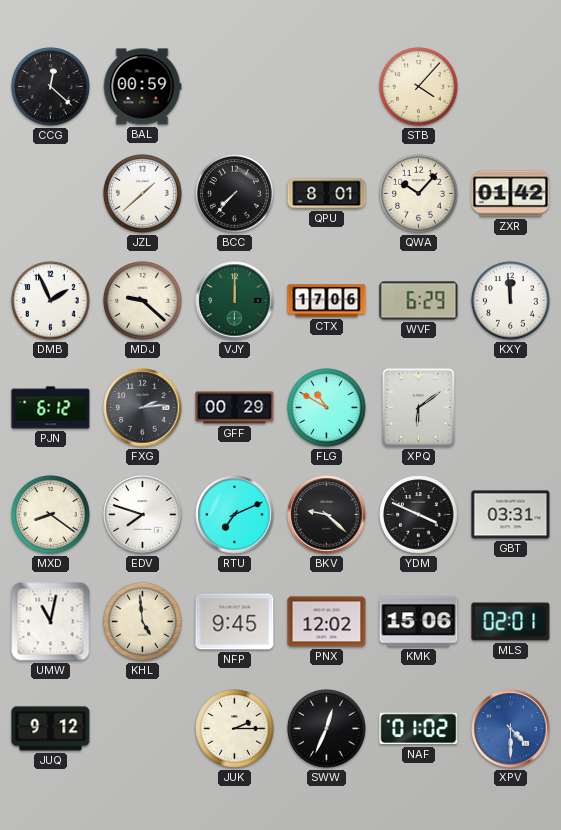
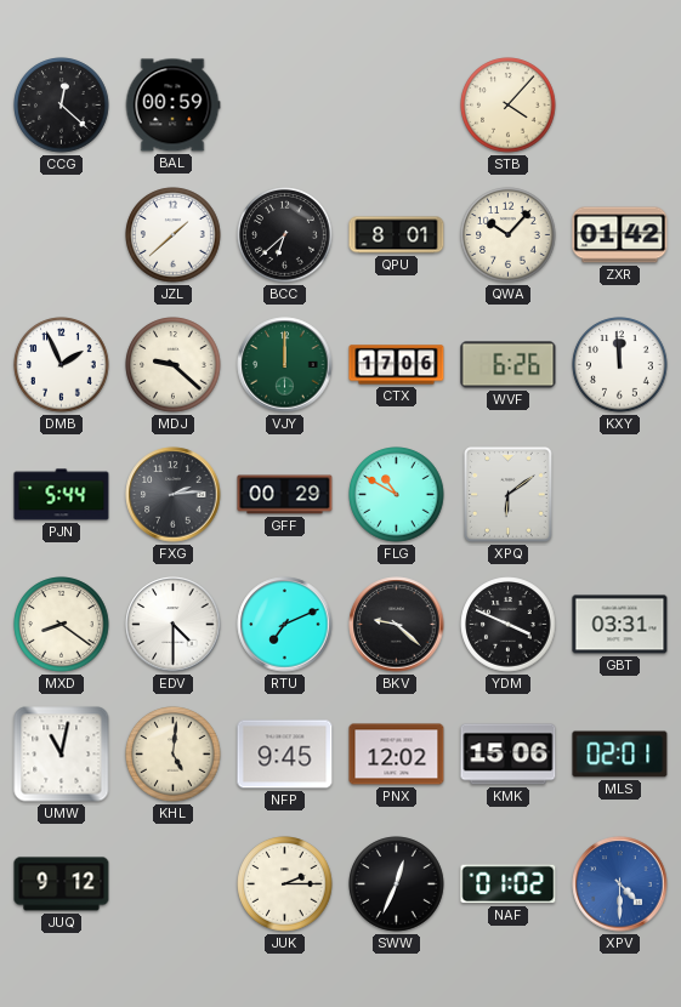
BCC: 7:37 -> 6:38 (285, 235)
WVF: 6:29 -> 6:26 (509, 365)
PJN: 6:12 -> 5:44 (62, 495)
EDV: 7:48 -> 4:30 (174, 625)
KHL: 4:59 -> 5:01 (174, 755)
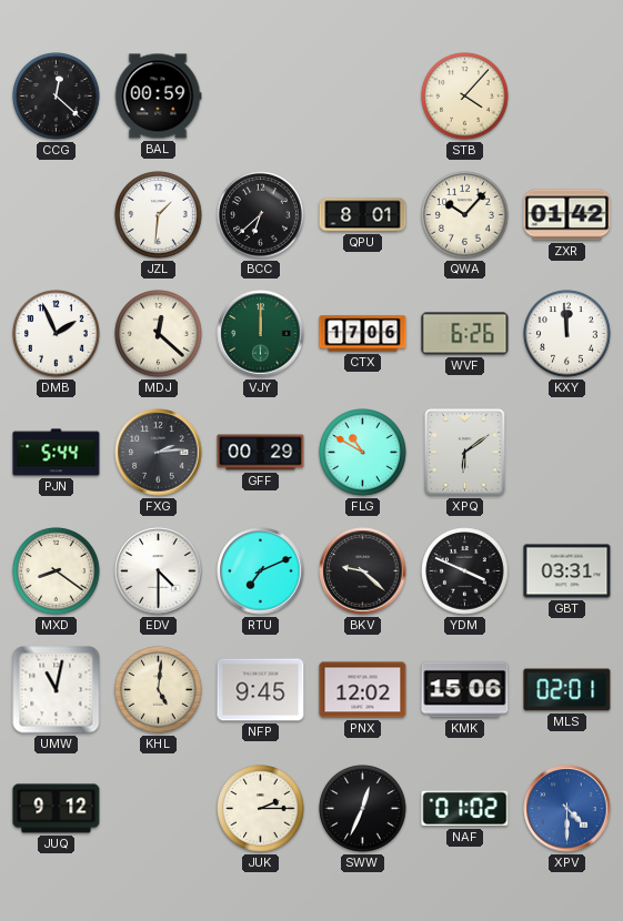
JZL: 1:38 -> 1:31 (159, 215)
MDJ: 9:22 -> 12:22 (159, 334)
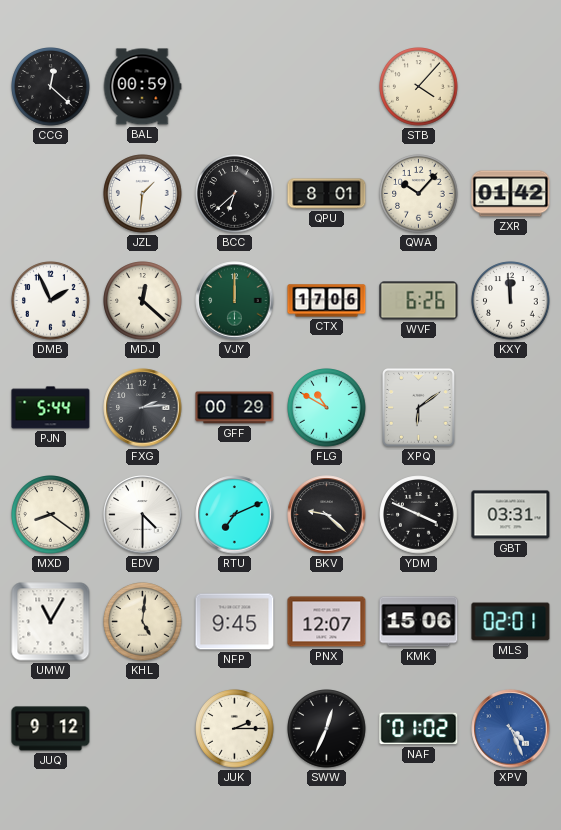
UMW: 11:02 -> 11:05 (51, 622)
PNX: 12:02 -> 12:07 (327, 622)
XPV: 4:30 -> 4:26 (511, 729)
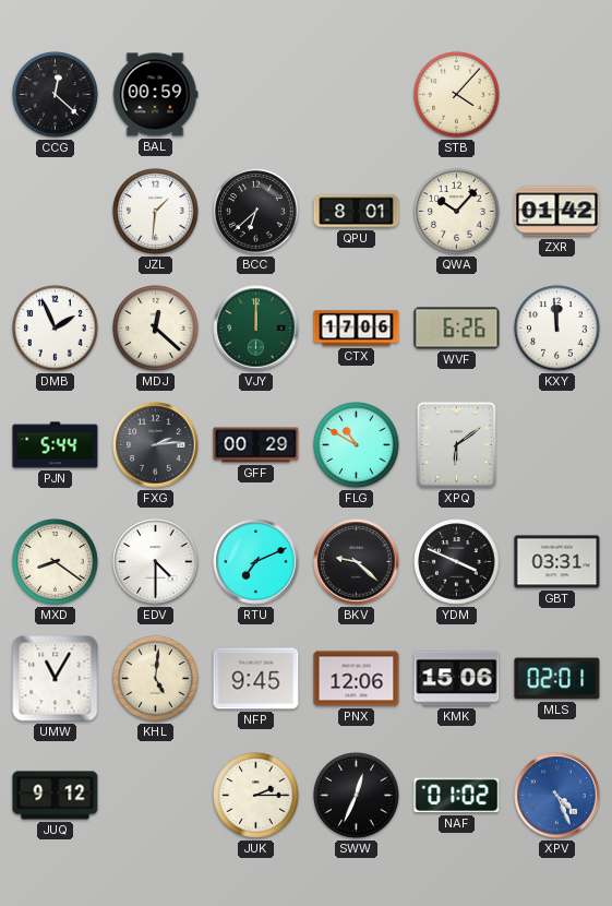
PNX: 12:07 -> 12:06 (357, 679)
